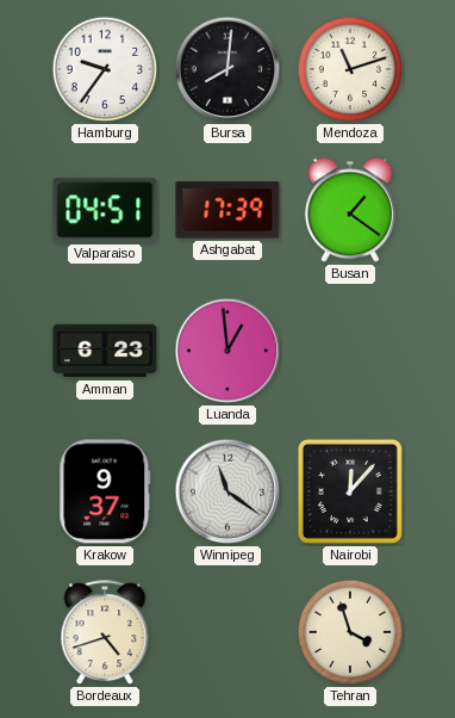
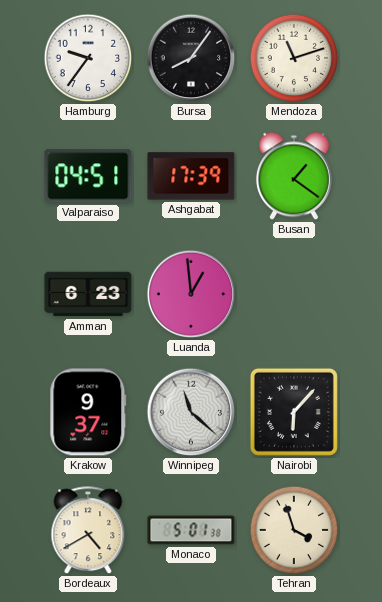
Bursa: 8:01 -> 8:06 (191, 58)
Winnipeg: 11:21 -> 11:22 (191, 412)
Nairobi: 12:07 -> 6:07 (294, 412)
Bordeaux: 4:42 -> 4:40 (88, 531)
Monaco: none -> 5:01 (191, 530)
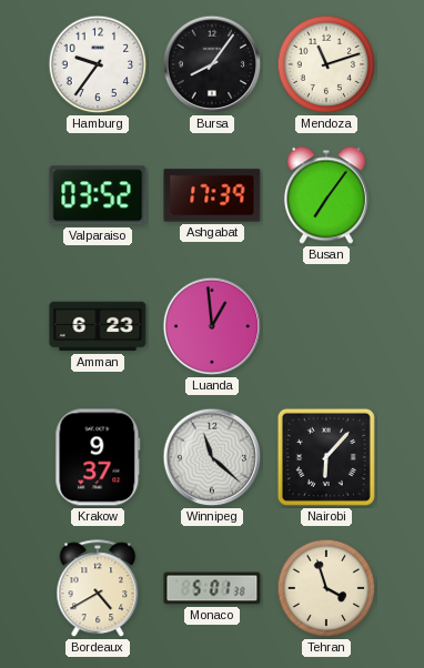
Valparaiso: 04:51 -> 03:52 (98, 195)
Busan: 1:21 -> 7:06 (326, 195)
